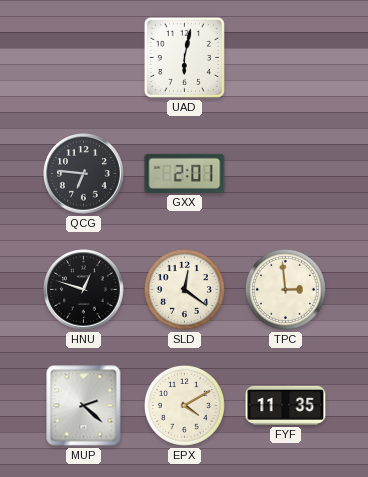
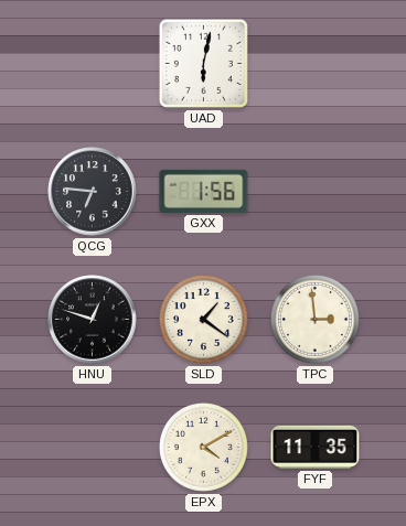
GXX: 2:01 -> 1:56 (204, 191)
SLD: 12:21 -> 1:21 (203, 319)
MUP: 2:22 -> none (84, 406)
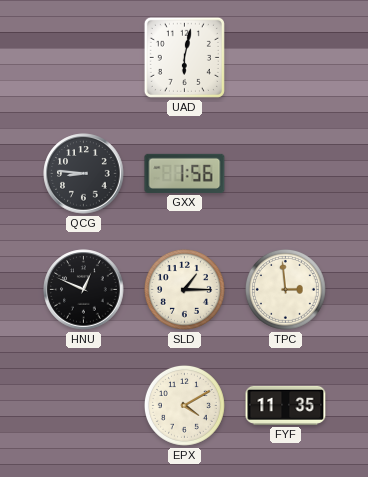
QCG: 6:46 -> 8:46 (84, 174)
HNU: 12:48 -> 12:49 (84, 290)
SLD: 1:21 -> 1:15 (184, 289)
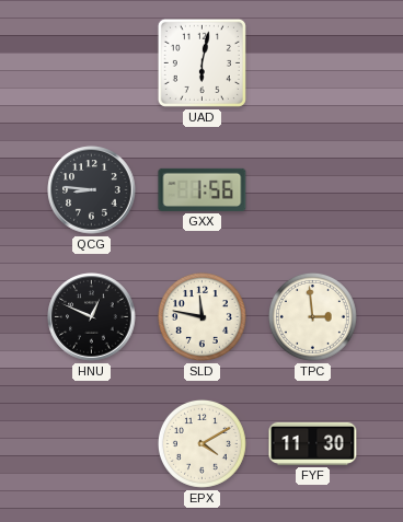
SLD: 1:15 -> 11:47 (201, 316)
FYF: 11:35 -> 11:30 (313, 443)
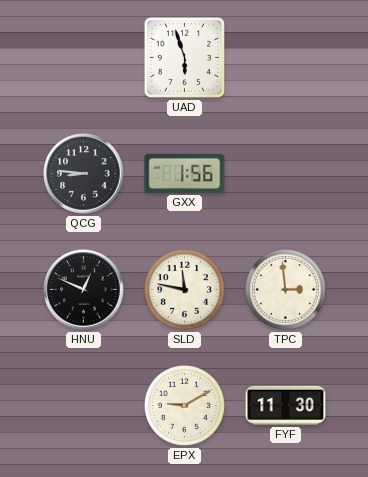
UAD: 6:02 -> 5:57 (184, 57)
EPX: 4:10 -> 9:10 (184, 405)
